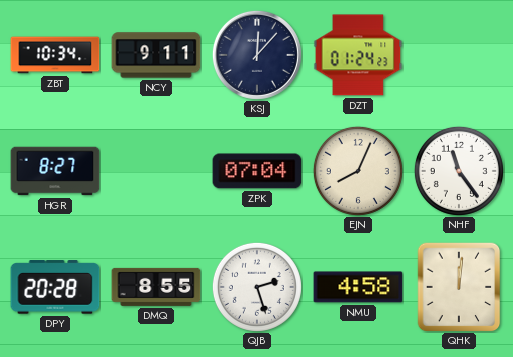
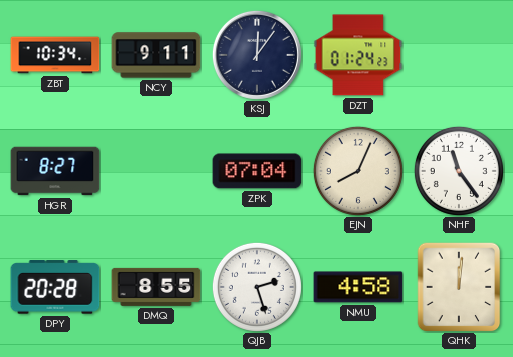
KSJ: 12:07 -> 12:06 (257, 55)
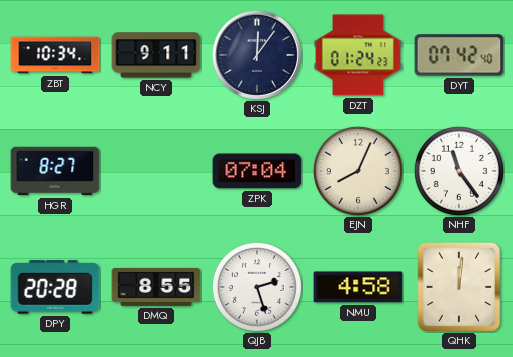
DYT: none -> 07:42 (459, 55)
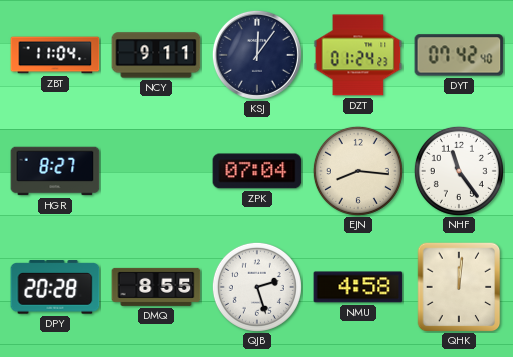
ZBT: 10:34 -> 11:04 (55, 55)
EJN: 8:04 -> 8:16 (358, 171)
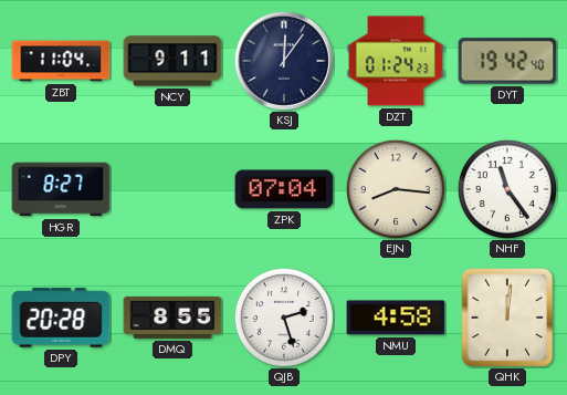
DYT: 07:42 -> 19:42 (507, 61)
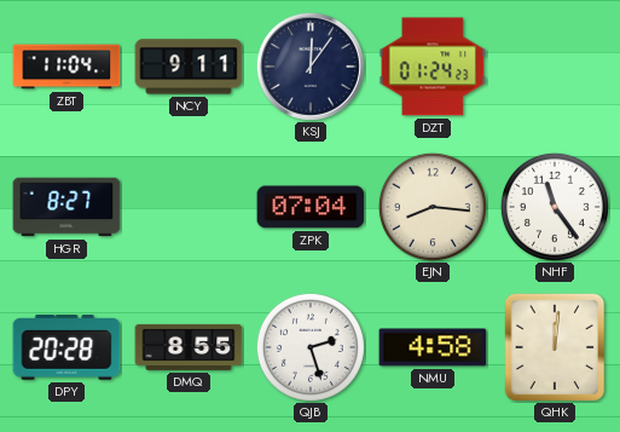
DYT: 19:42 -> none (507, 61)
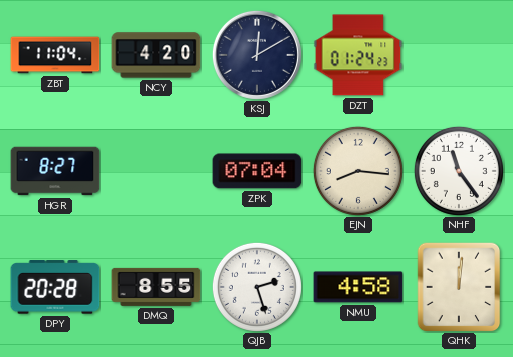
NCY: 9:11 -> 4:20 (156, 55)
KSJ: 12:06 -> 12:10 (257, 55)
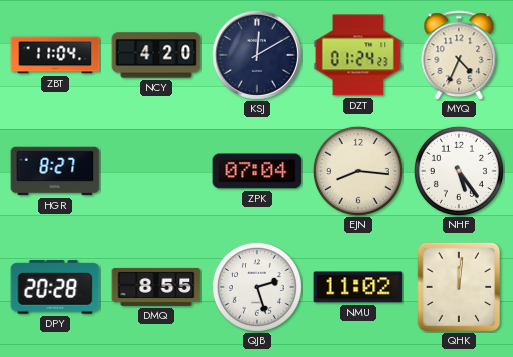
MYQ: none -> 4:34 (459, 55)
NHF: 11:24 -> 5:24 (459, 171)
NMU: 4:58 -> 11:02 (358, 287)
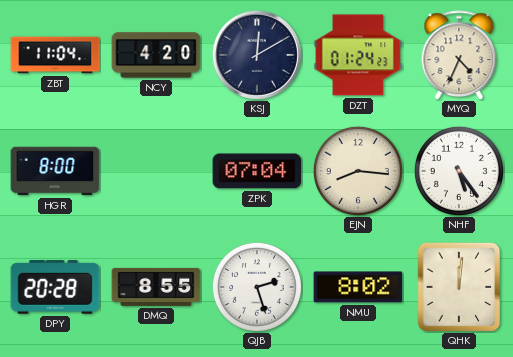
HGR: 8:27 -> 8:00 (55, 171)
NMU: 11:02 -> 8:02 (358, 287)
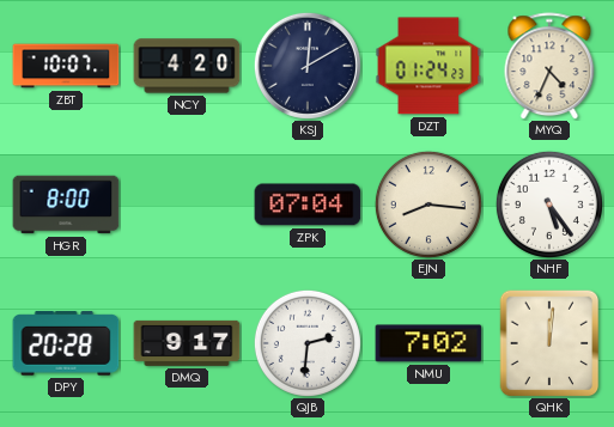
ZBT: 11:04 -> 10:07 (66, 66)
DMQ: 8:55 -> 9:17 (187, 343)
QJB: 2:27 -> 2:31 (308, 343)
NMU: 8:02 -> 7:02 (428, 343)
